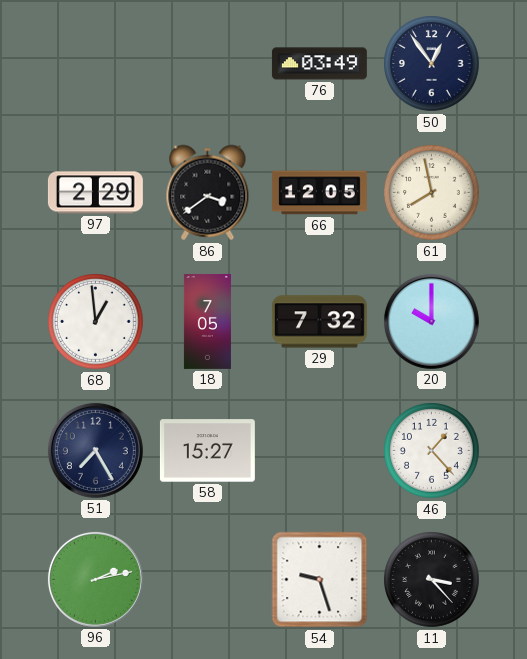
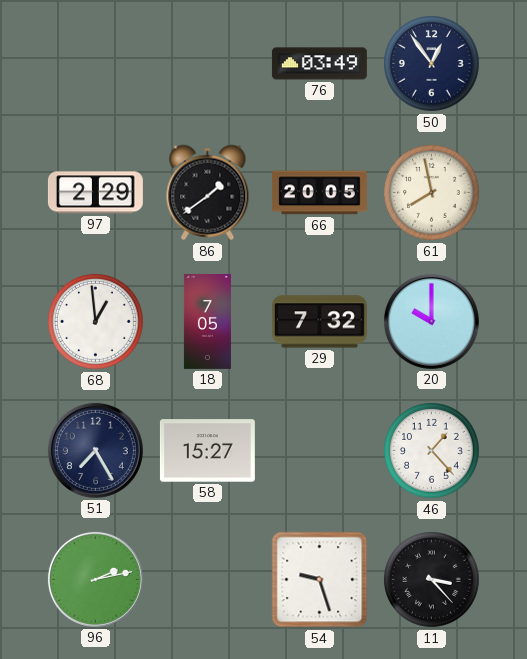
86: 3:39 -> 1:39 (208, 193)
66: 12:05 -> 20:05 (319, 193)
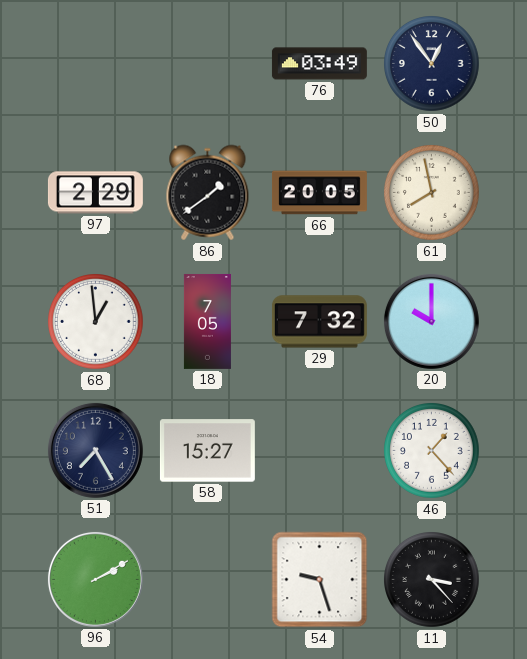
96: 2:13 -> 2:10 (95, 579)
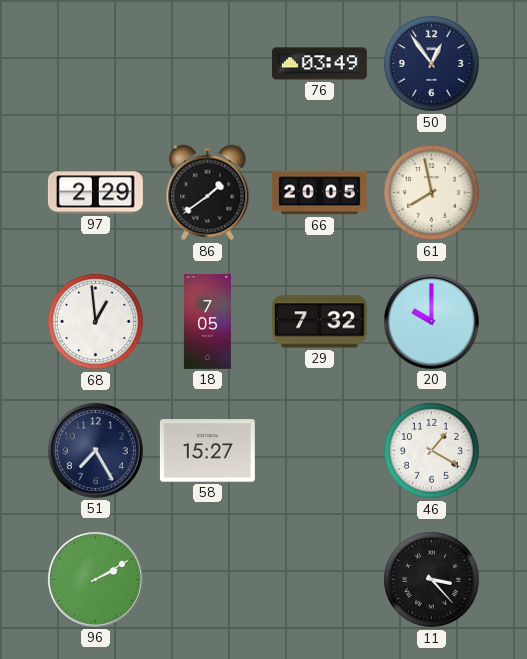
46: 1:23 -> 1:20 (432, 451)
54: 9:27 -> none (320, 580)
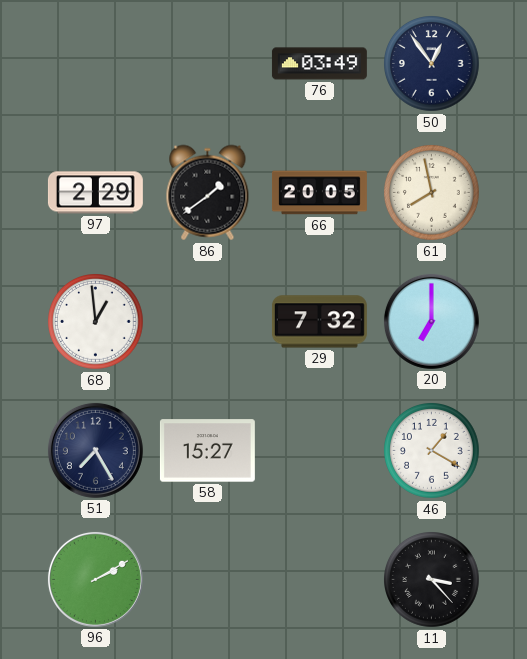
18: 7:05 -> none (207, 321)
20: 10:00 -> 7:00 (431, 321)
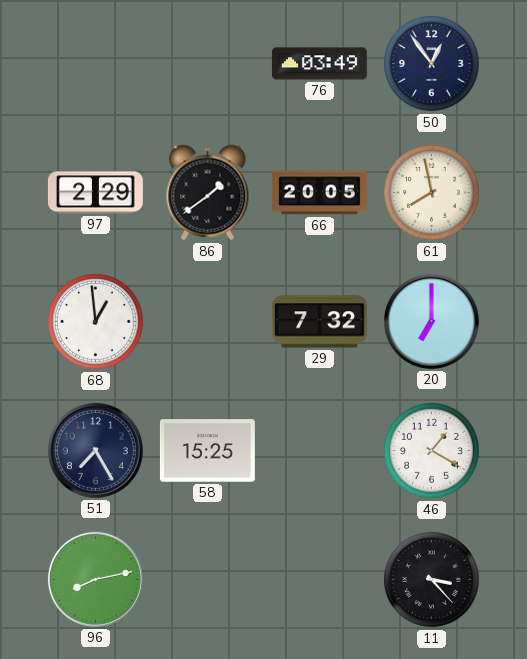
58: 15:27 -> 15:25 (207, 451)
96: 2:10 -> 8:13 (95, 579)
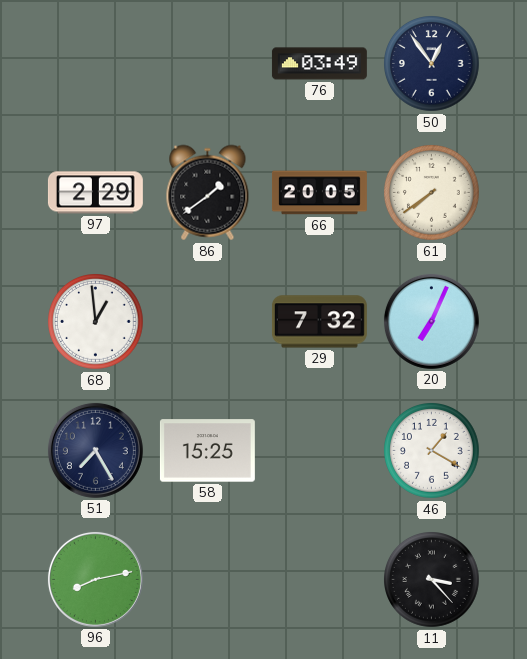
61: 7:58 -> 7:39 (432, 193)
20: 7:00 -> 7:04 (431, 321)
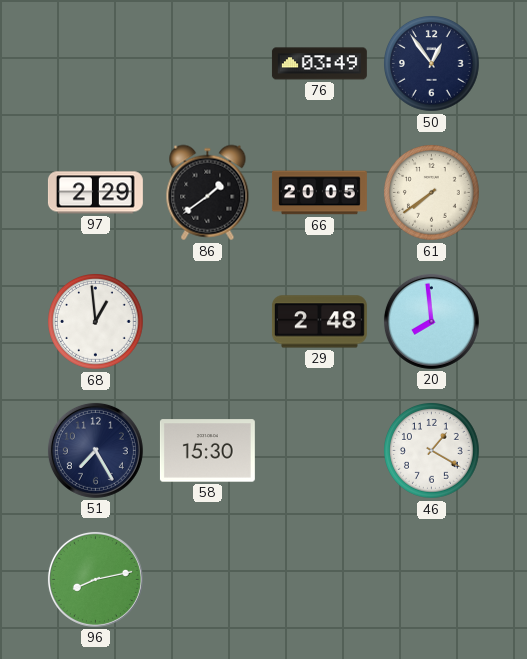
29: 7:32 -> 2:48 (319, 322)
20: 7:04 -> 7:59 (431, 321)
58: 15:25 -> 15:30 (207, 451)
11: 3:23 -> none (432, 580)
